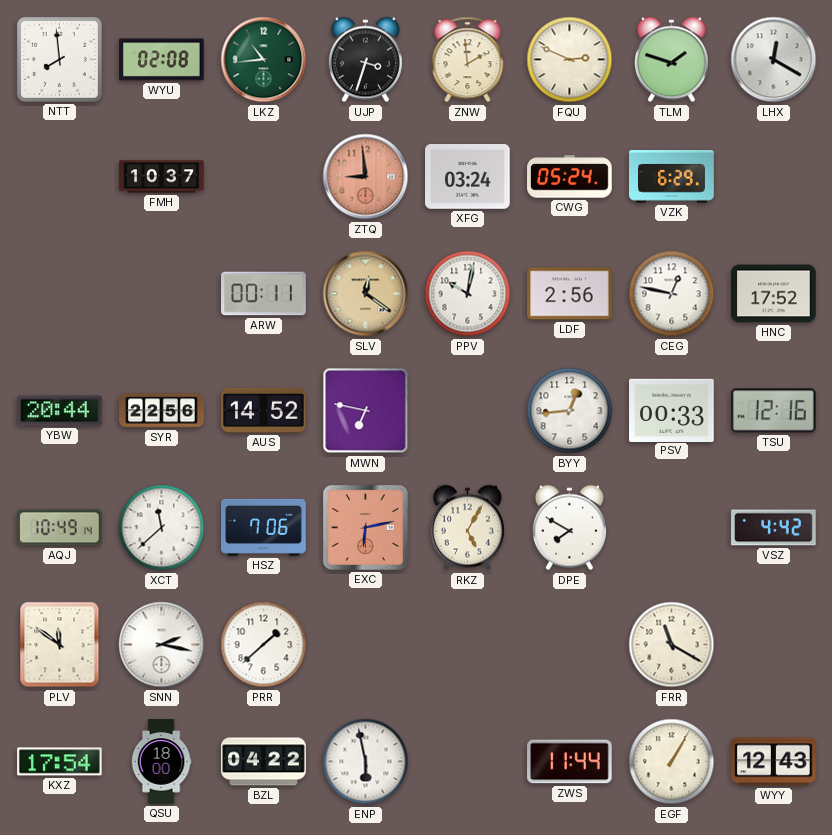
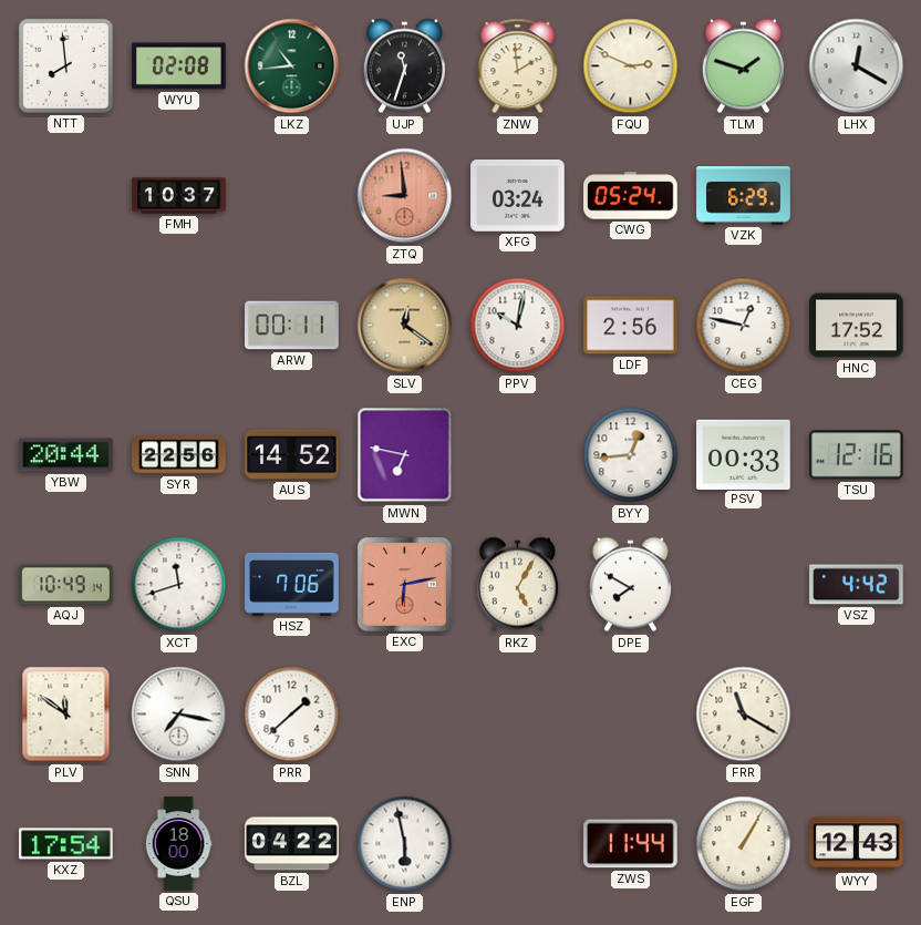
UJP: 3:33 -> 11:33 (404, 66)
XCT: 11:38 -> 11:42 (179, 585)
SNN: 2:17 -> 7:17 (179, 715)
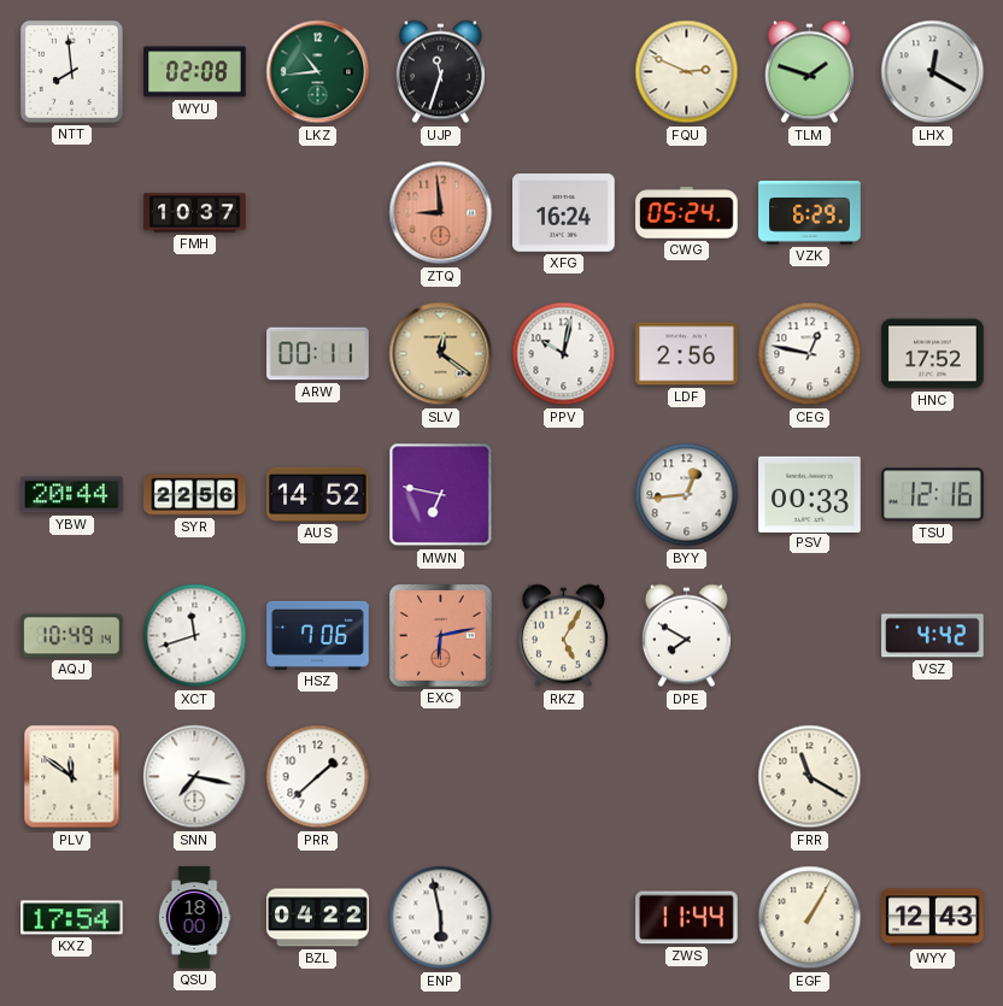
ZNW: 1:59 -> none (518, 66)
XFG: 03:24 -> 16:24 (564, 213)
